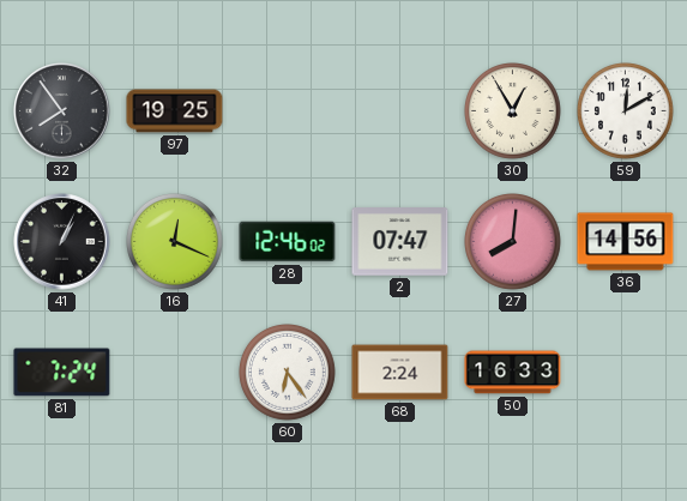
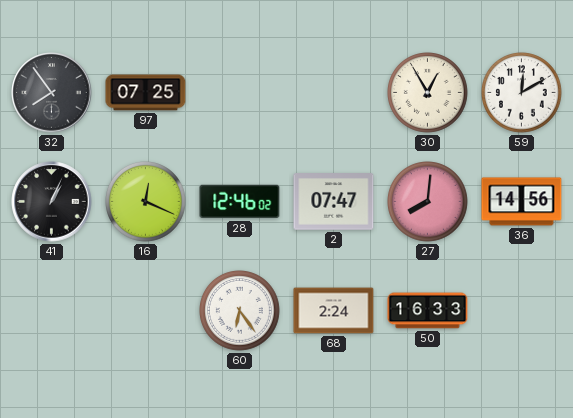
97: 19:25 -> 07:25 (146, 93)
81: 7:24 -> none (62, 373)
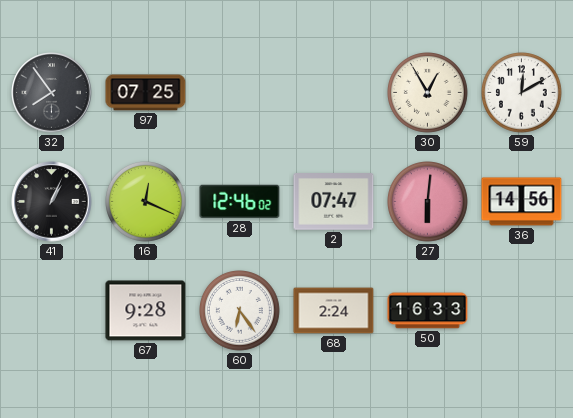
27: 8:01 -> 6:01 (428, 202)
67: none -> 9:28 (146, 311)
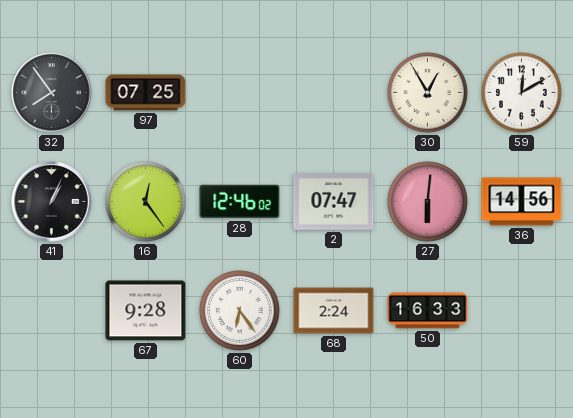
16: 12:19 -> 12:24 (146, 202)
